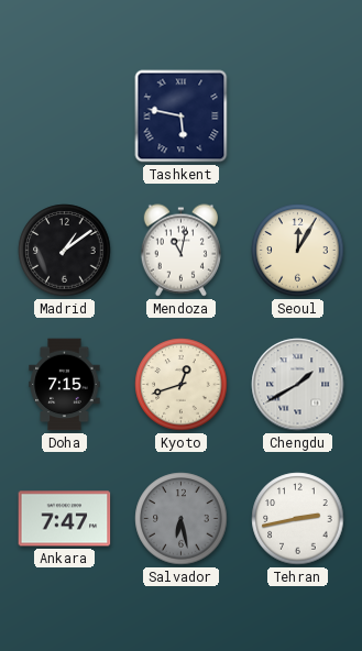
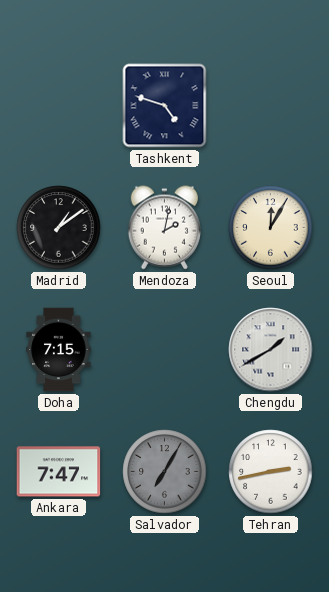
Tashkent: 5:47 -> 4:48 (165, 106)
Mendoza: 11:02 -> 2:02 (164, 228)
Kyoto: 12:42 -> none (182, 385)
Salvador: 6:28 -> 7:05 (165, 472)
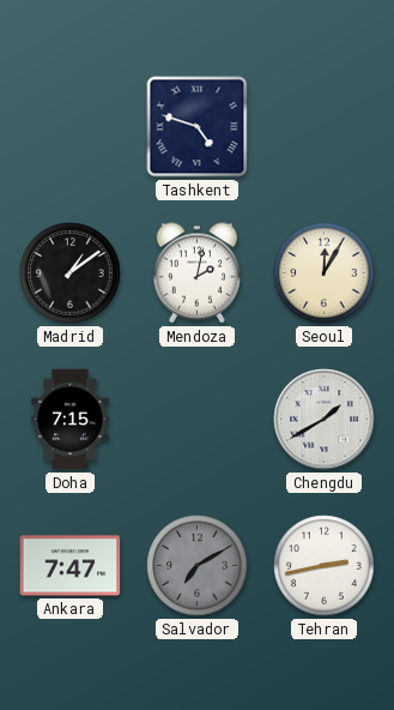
Salvador: 7:05 -> 7:10 (198, 566)
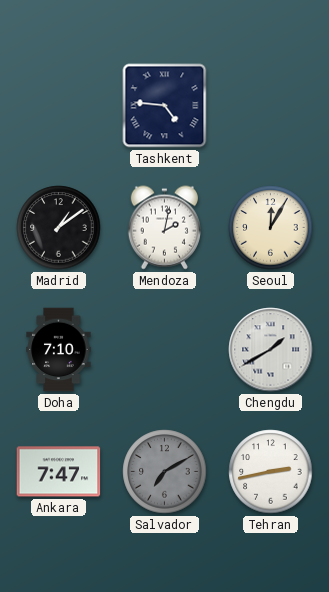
Tashkent: 4:48 -> 4:46 (165, 106)
Doha: 7:15 -> 7:10 (59, 350)
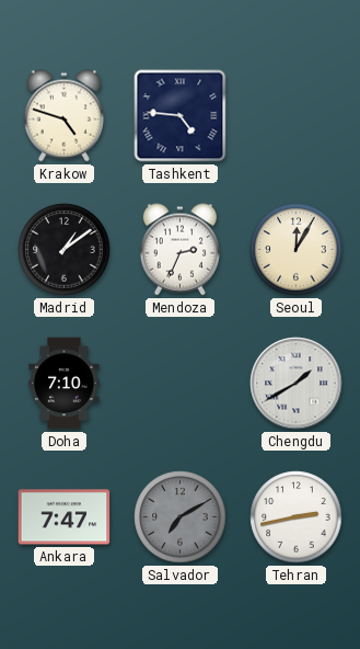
Krakow: none -> 4:48 (63, 116)
Mendoza: 2:02 -> 2:34 (179, 250)
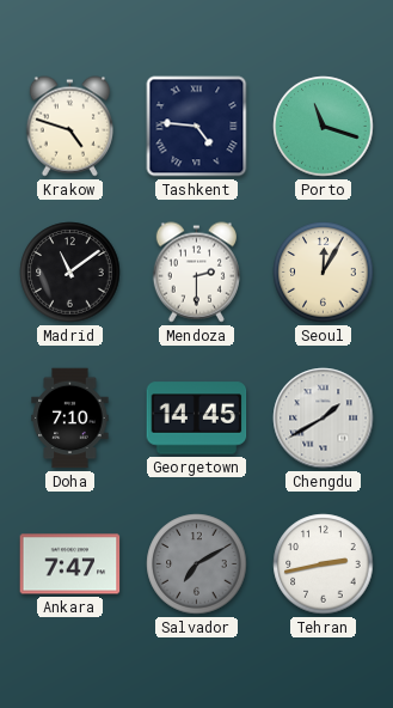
Porto: none -> 11:18 (324, 127)
Madrid: 1:09 -> 11:09 (70, 273)
Mendoza: 2:34 -> 2:30 (196, 273)
Georgetown: none -> 14:45 (197, 419)
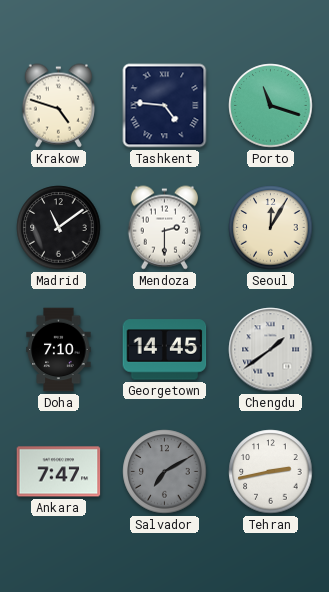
Chengdu: 1:40 -> 1:39 (271, 350)
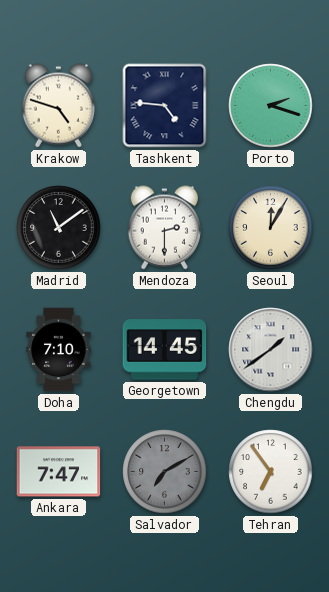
Porto: 11:18 -> 2:18 (271, 106)
Tehran: 2:43 -> 6:54 (271, 472)
